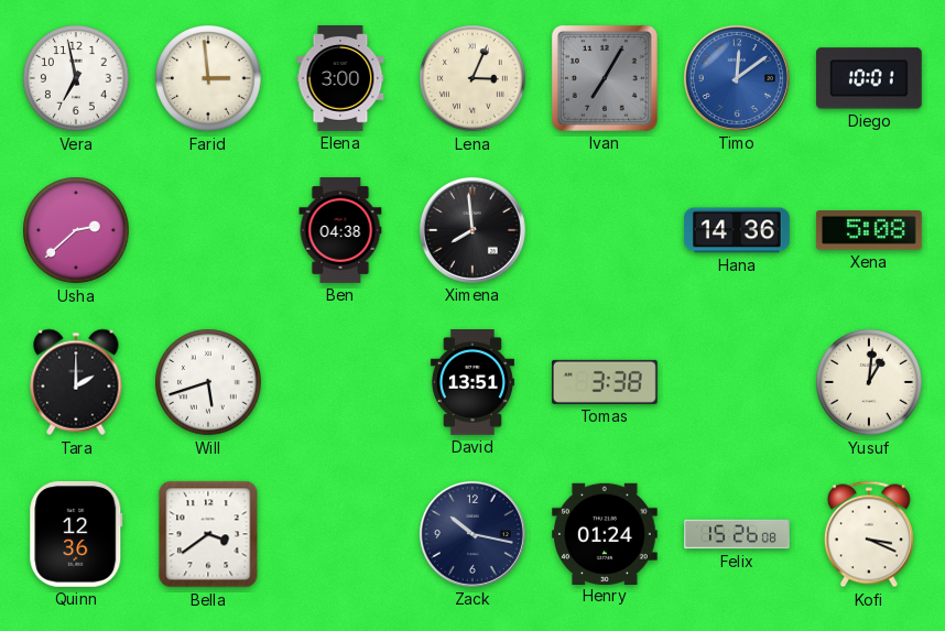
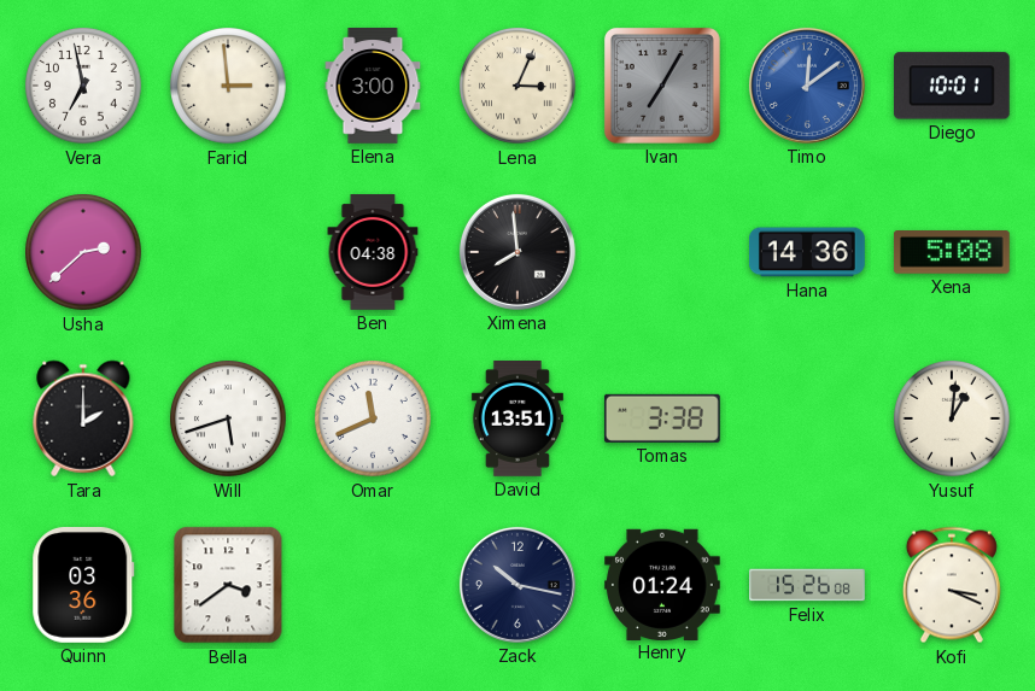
Omar: none -> 11:41 (373, 418)
Quinn: 12:36 -> 03:36 (83, 585)
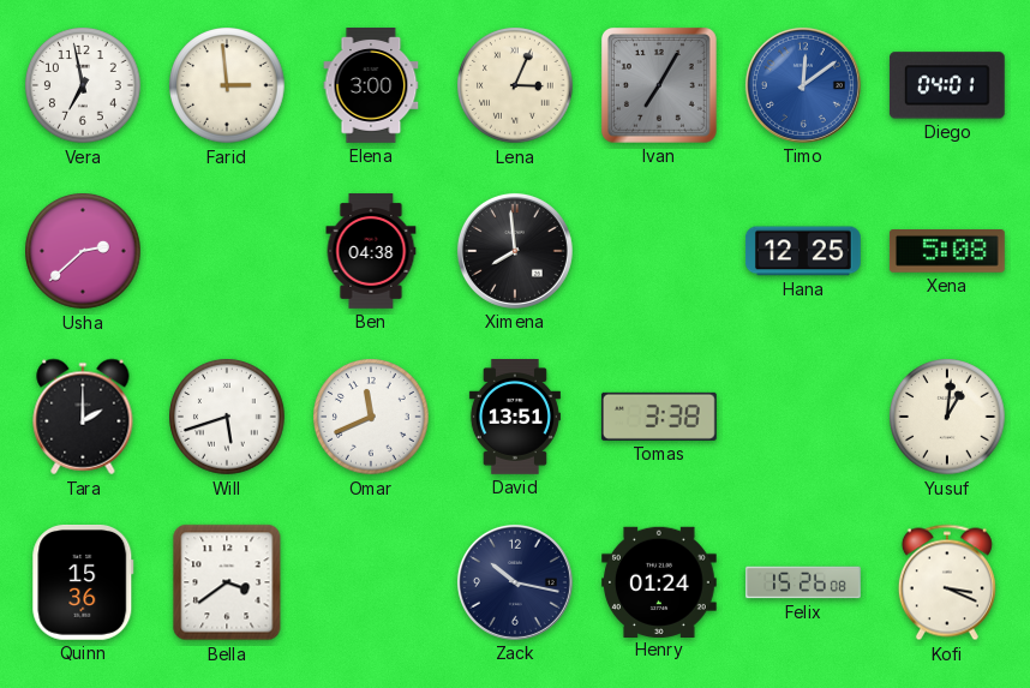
Diego: 10:01 -> 04:01 (947, 85)
Hana: 14:36 -> 12:25 (804, 251)
Quinn: 03:36 -> 15:36 (83, 582)
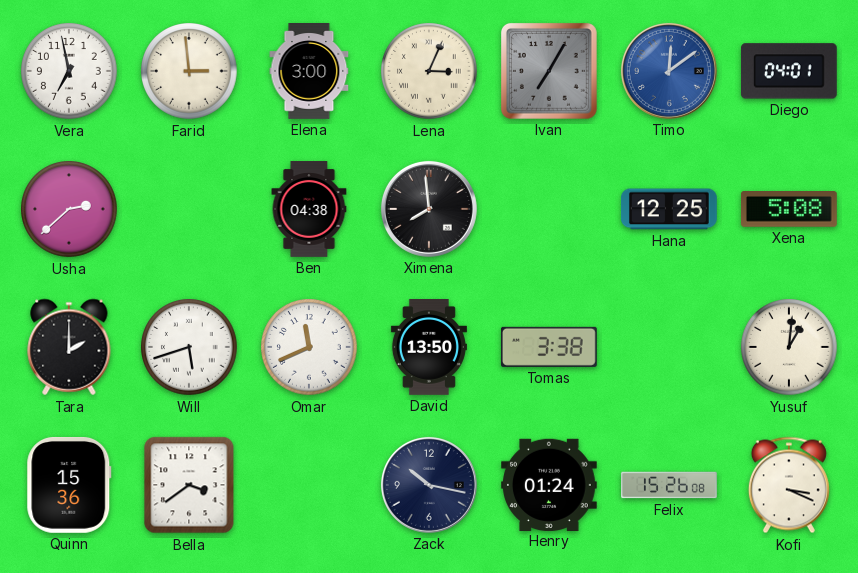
David: 13:51 -> 13:50 (429, 348)
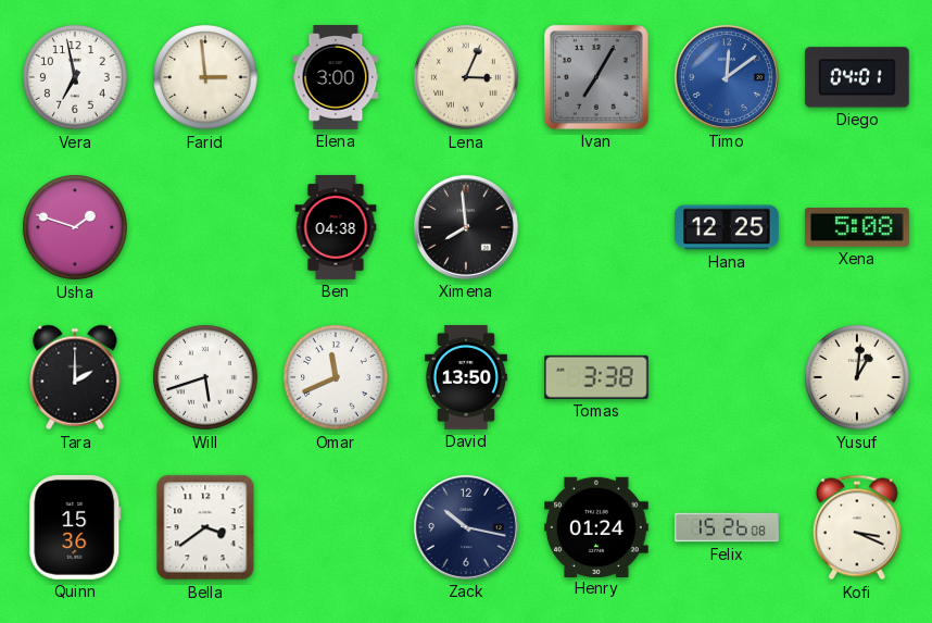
Usha: 2:38 -> 1:48 (75, 227)
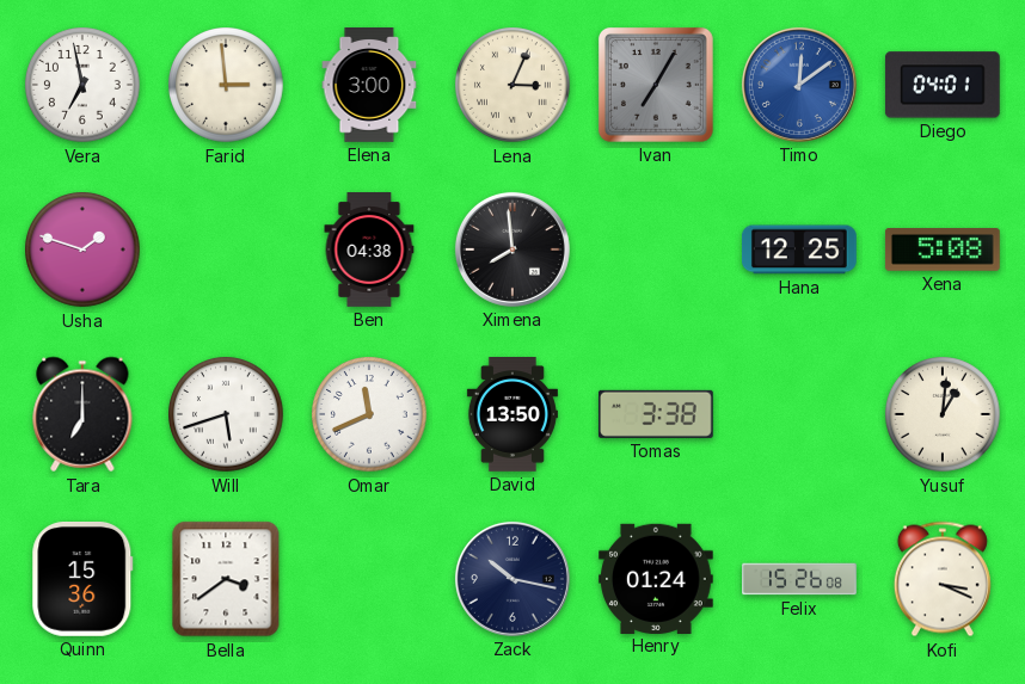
Tara: 2:00 -> 7:00 (82, 414)
